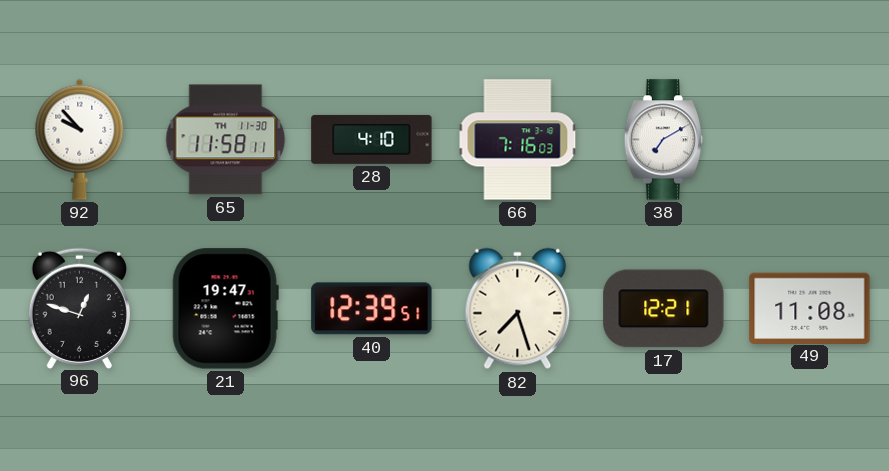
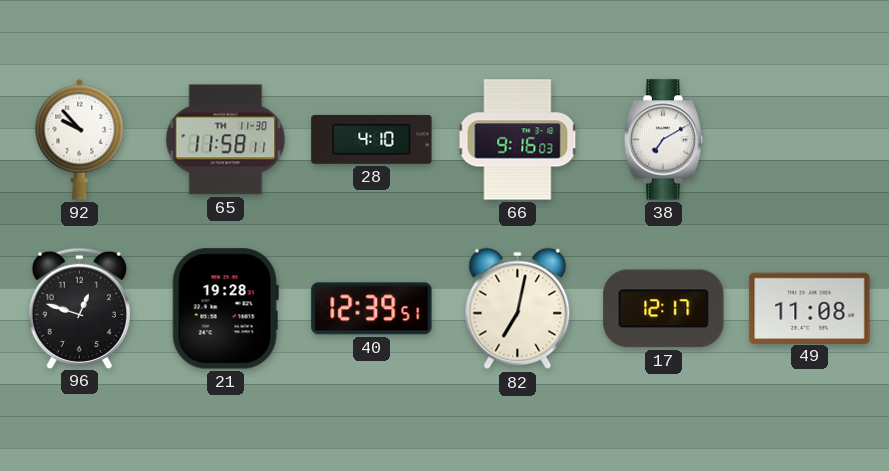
66: 7:16 -> 9:16 (518, 140)
21: 19:47 -> 19:28 (225, 309)
82: 7:27 -> 7:02 (518, 309)
17: 12:21 -> 12:17 (664, 309)
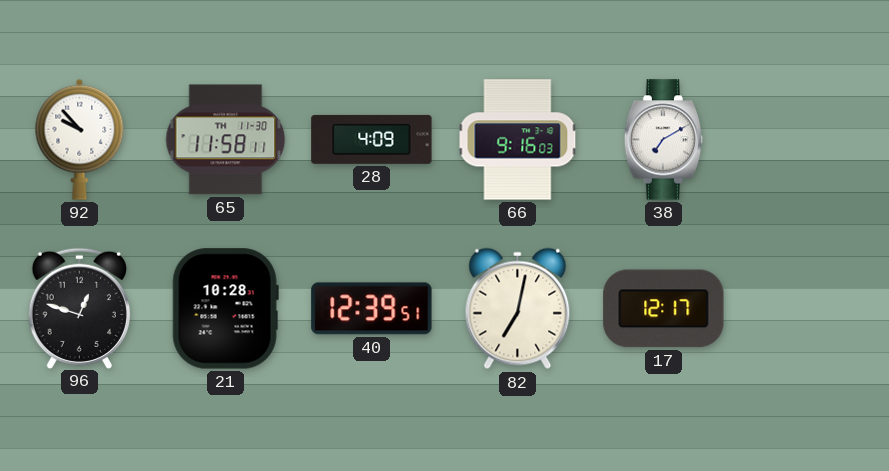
28: 4:10 -> 4:09 (372, 139)
21: 19:28 -> 10:28 (225, 309)
49: 11:08 -> none (810, 308)
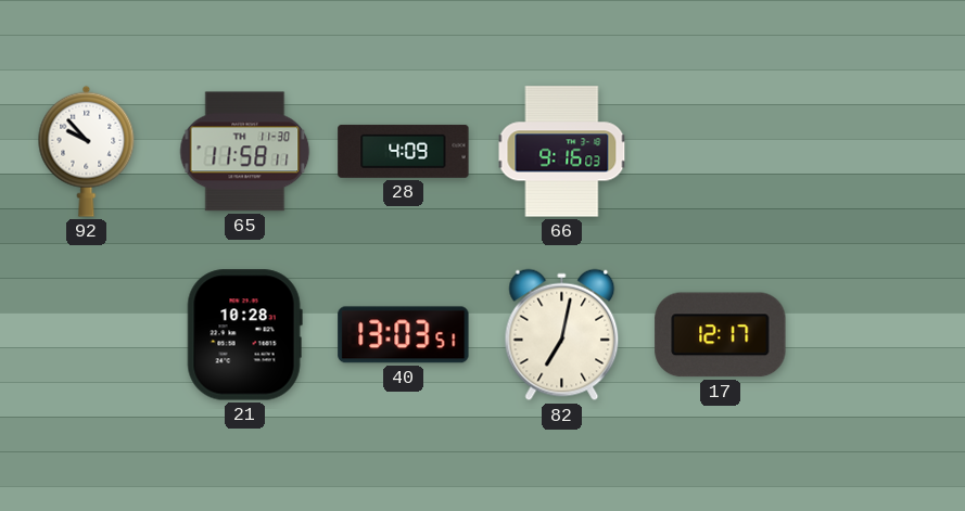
38: 7:10 -> none (664, 140)
96: 12:48 -> none (79, 308)
40: 12:39 -> 13:03 (404, 335)
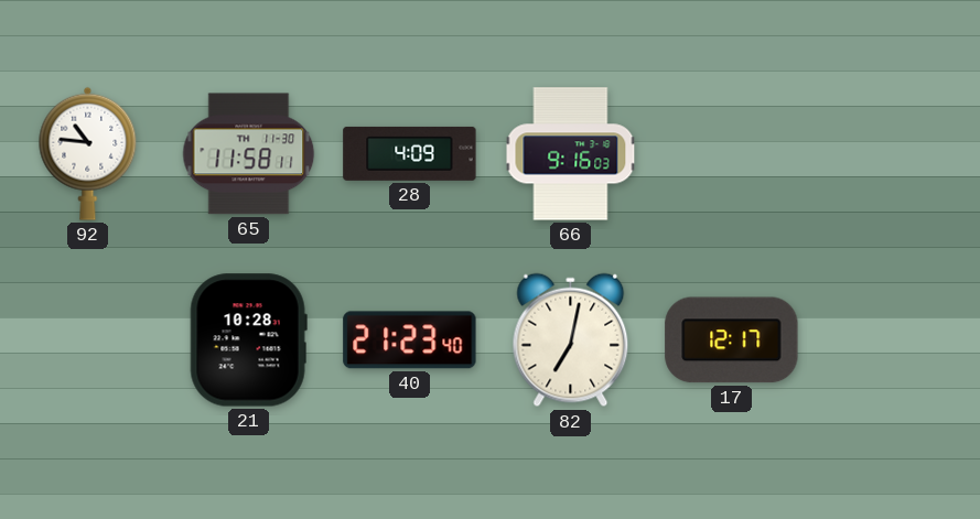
92: 9:53 -> 10:46 (88, 153)
40: 13:03 -> 21:23 (410, 340)
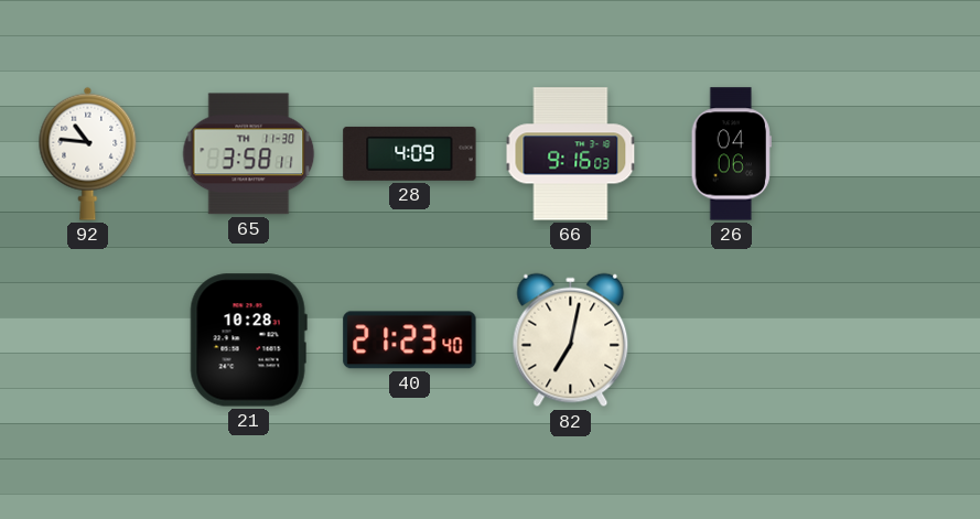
65: 11:58 -> 3:58 (249, 154)
26: none -> 04:06 (731, 154)
17: 12:17 -> none (732, 340)
